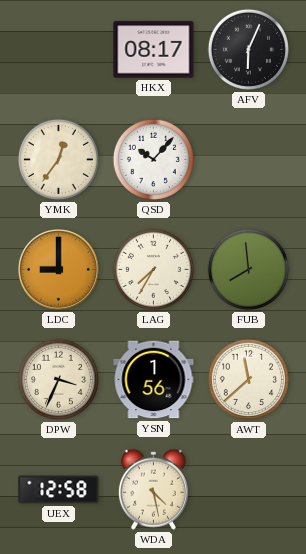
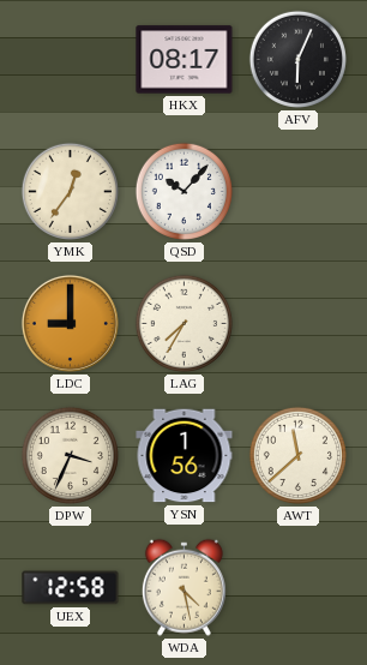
FUB: 7:59 -> none (248, 269)
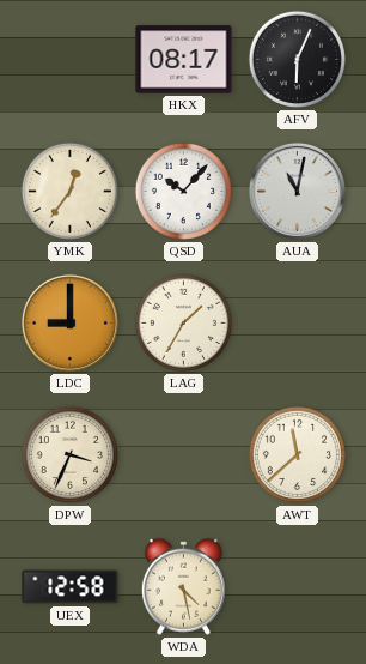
AUA: none -> 11:02 (297, 191)
LAG: 7:35 -> 1:35 (183, 322)
YSN: 1:56 -> none (185, 456)
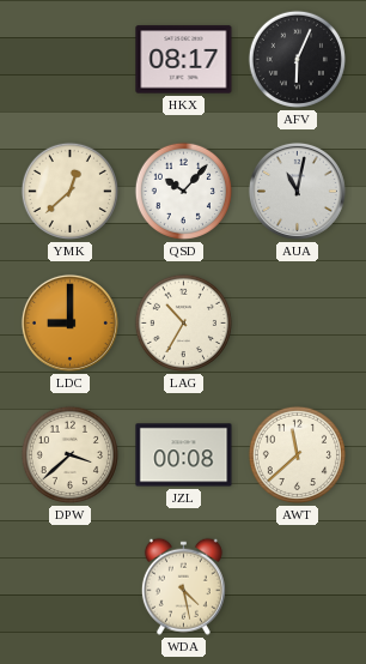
YMK: 12:36 -> 12:38 (69, 191)
LAG: 1:35 -> 10:35 (183, 322)
DPW: 3:34 -> 3:38 (69, 454)
JZL: none -> 00:08 (184, 455)
UEX: 12:58 -> none (71, 587)
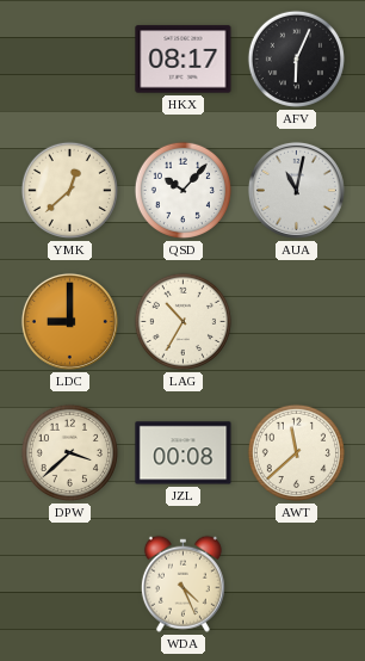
WDA: 4:28 -> 4:26 (182, 583)
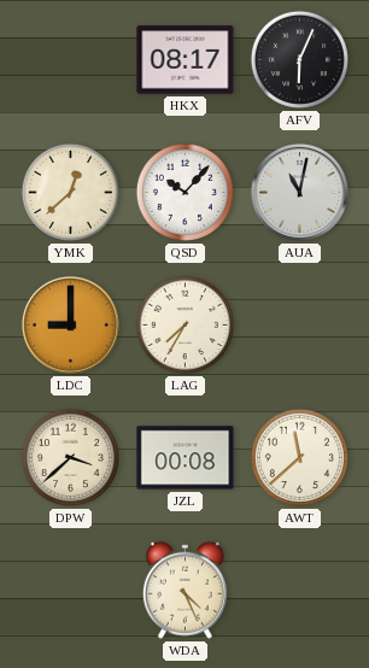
LAG: 10:35 -> 7:35 (184, 324)
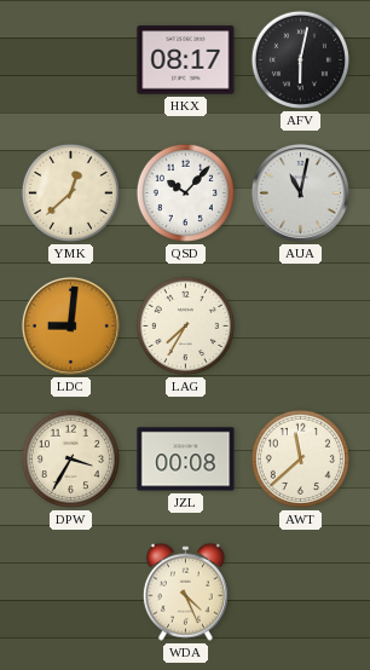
AFV: 6:04 -> 6:02 (300, 59)
LDC: 9:00 -> 9:01 (70, 325)
DPW: 3:38 -> 3:35 (70, 458)
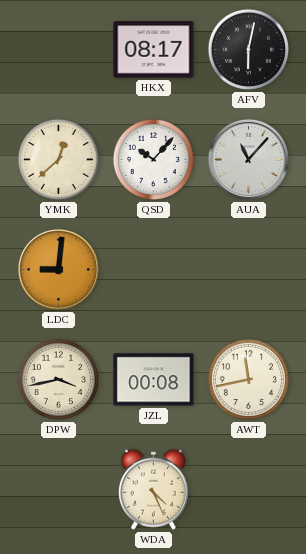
AUA: 11:02 -> 11:07 (248, 159)
LAG: 7:35 -> none (185, 325)
DPW: 3:35 -> 3:43 (58, 379)
AWT: 11:38 -> 11:43 (248, 379)
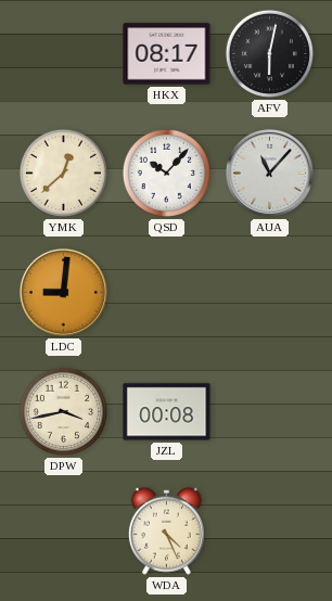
AWT: 11:43 -> none (248, 379)
